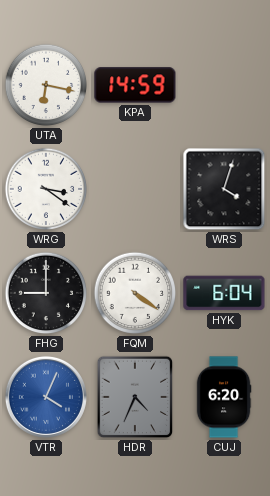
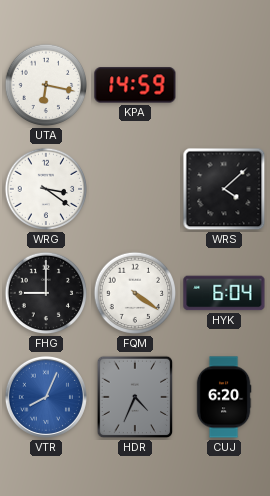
WRS: 4:03 -> 4:08 (224, 189)
VTR: 4:04 -> 8:04 (46, 397)
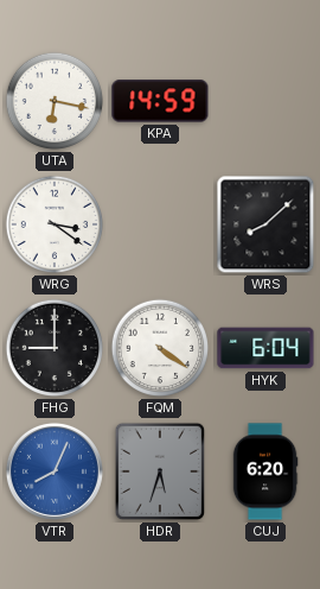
WRS: 4:08 -> 8:08 (265, 224)
HDR: 4:34 -> 5:33 (160, 471)
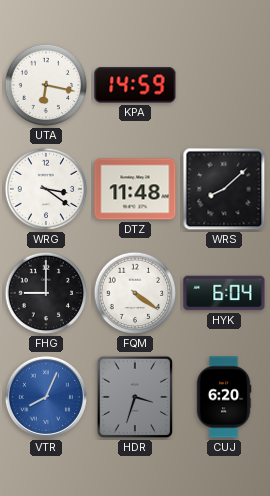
DTZ: none -> 11:48 (135, 189)
HDR: 5:33 -> 3:33 (135, 397)
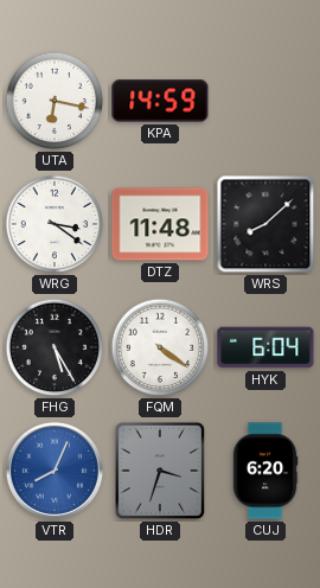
FHG: 9:00 -> 5:25 (55, 347)
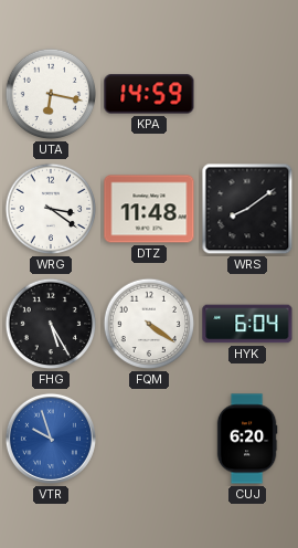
WRS: 8:08 -> 8:09 (247, 209)
VTR: 8:04 -> 9:57 (51, 439)
HDR: 3:33 -> none (160, 471)
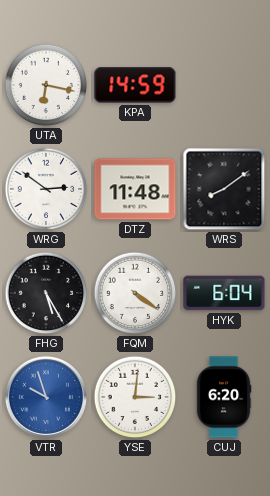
WRG: 3:21 -> 2:51 (46, 189)
YSE: none -> 3:01 (135, 397)
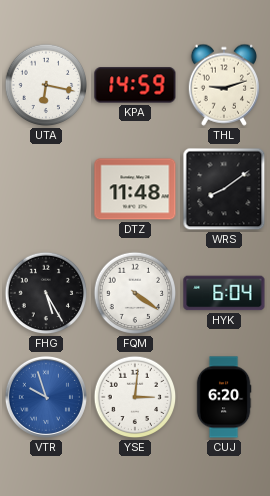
THL: none -> 9:12 (223, 85)
WRG: 2:51 -> none (46, 189)
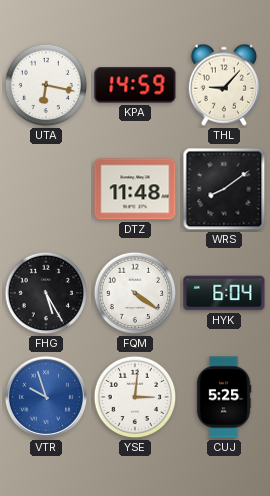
THL: 9:12 -> 9:07 (223, 85)
CUJ: 6:20 -> 5:25 (224, 397)
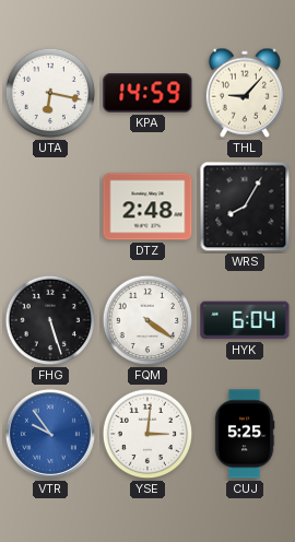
DTZ: 11:48 -> 2:48 (147, 207)
WRS: 8:09 -> 8:05 (245, 207)
FHG: 5:25 -> 5:27 (50, 320)
VTR: 9:57 -> 9:54 (50, 434)
